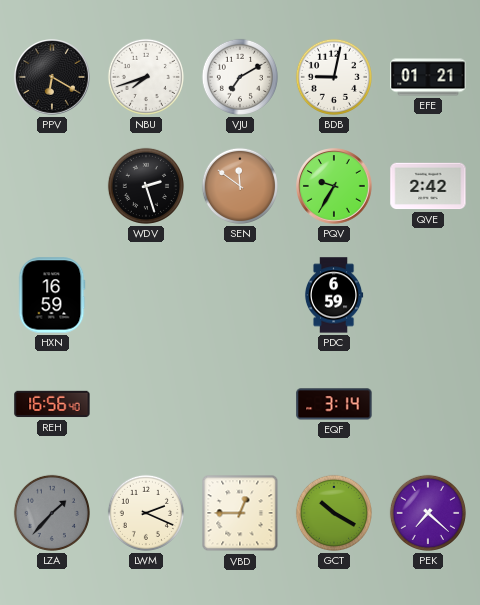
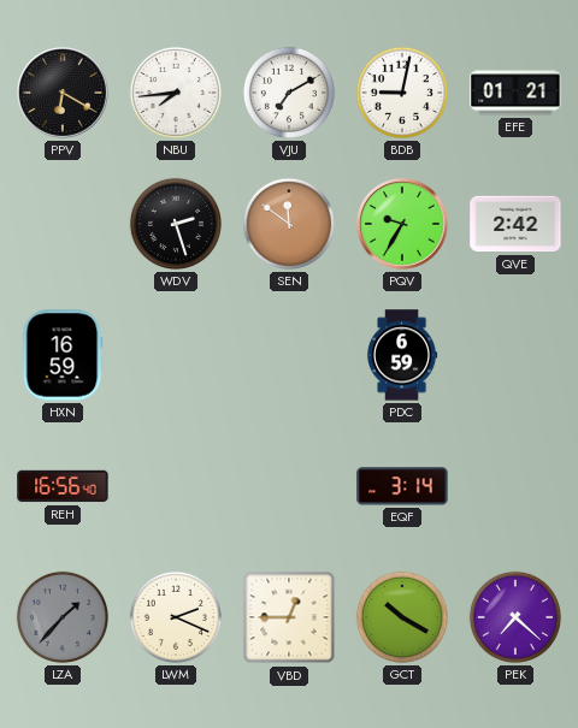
NBU: 7:42 -> 7:44 (176, 93)
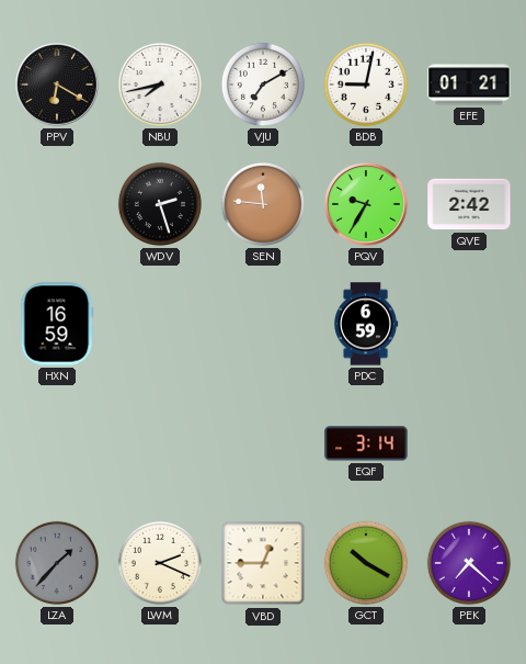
NBU: 7:44 -> 7:43 (160, 85)
SEN: 11:51 -> 11:46 (263, 204)
REH: 16:56 -> none (63, 486)
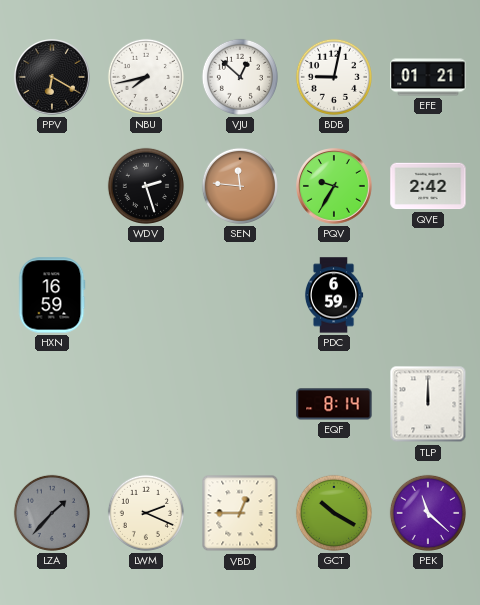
VJU: 7:10 -> 12:52 (240, 77)
EQF: 3:14 -> 8:14 (334, 404)
TLP: none -> 12:00 (428, 404)
PEK: 7:22 -> 11:22 (428, 513)
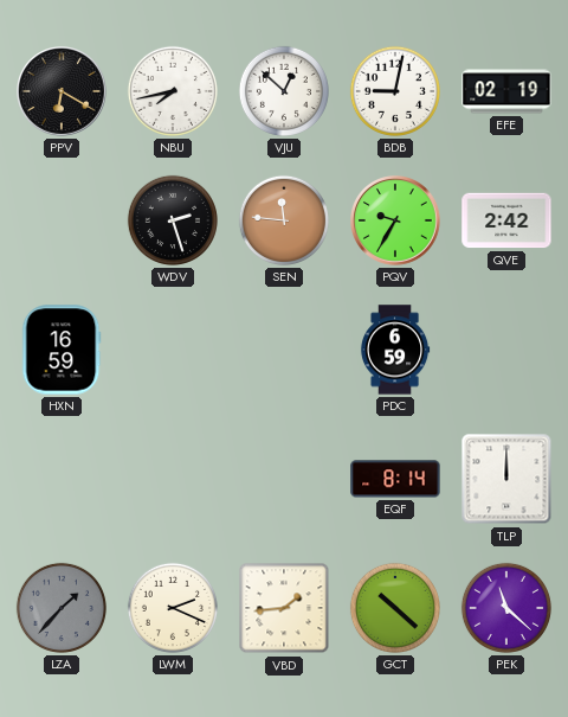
EFE: 01:21 -> 02:19 (506, 91)
VBD: 12:45 -> 1:44 (284, 608)
GCT: 10:20 -> 10:22 (395, 608)
